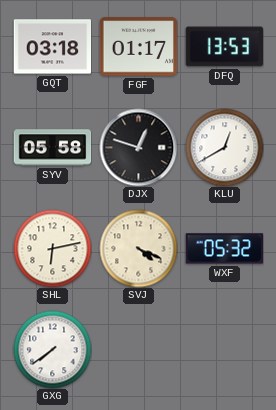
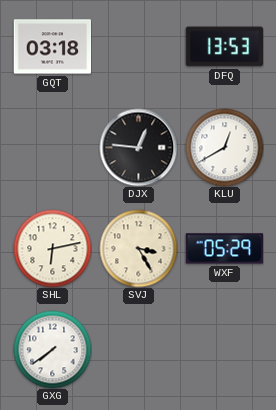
FGF: 01:17 -> none (138, 47)
SYV: 05:58 -> none (52, 148)
DJX: 12:48 -> 12:46 (138, 147)
SVJ: 4:19 -> 3:25 (138, 248)
WXF: 05:32 -> 05:29 (224, 249)
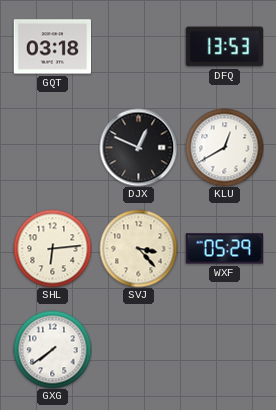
DJX: 12:46 -> 12:49 (138, 147)
SHL: 6:13 -> 6:14 (52, 248)
SVJ: 3:25 -> 3:23 (138, 248)
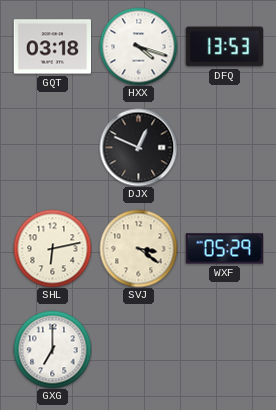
HXX: none -> 4:18 (138, 46)
KLU: 12:40 -> none (224, 147)
SHL: 6:14 -> 6:13 (52, 248)
SVJ: 3:23 -> 3:21 (138, 248)
GXG: 7:39 -> 7:00 (52, 349)
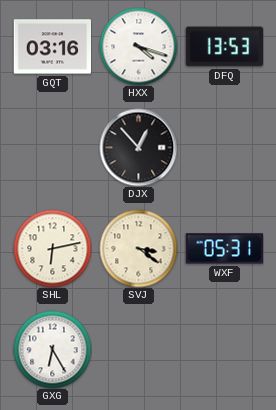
GQT: 03:18 -> 03:16 (52, 47)
DJX: 12:49 -> 12:53 (138, 147)
WXF: 05:29 -> 05:31 (224, 249)
GXG: 7:00 -> 6:25 (52, 349)
